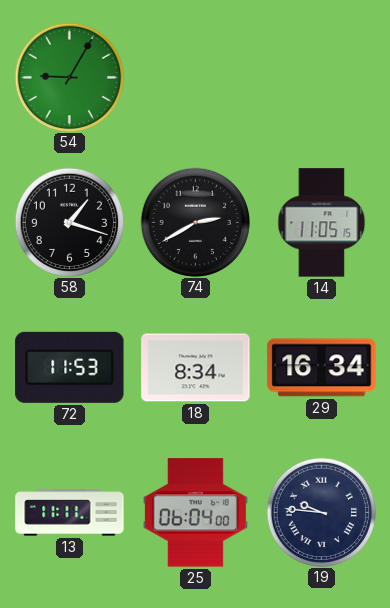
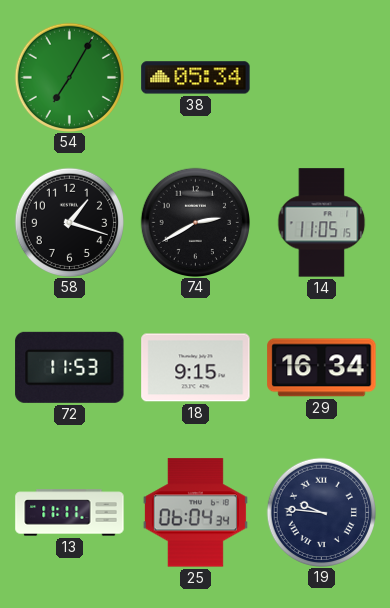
54: 9:05 -> 7:05 (69, 77)
38: none -> 05:34 (196, 78)
18: 8:34 -> 9:15 (196, 368)
25: 06:04:00 -> 06:04:34 (195, 513)
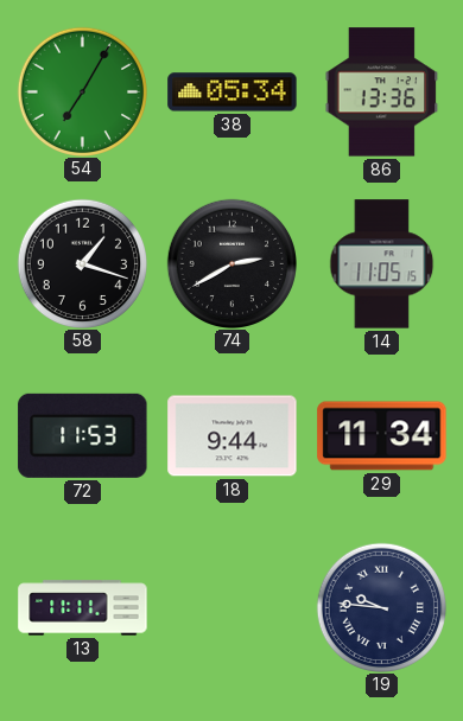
86: none -> 13:36 (382, 92)
18: 9:15 -> 9:44 (233, 436)
29: 16:34 -> 11:34 (382, 436)
25: 06:04 -> none (195, 513)
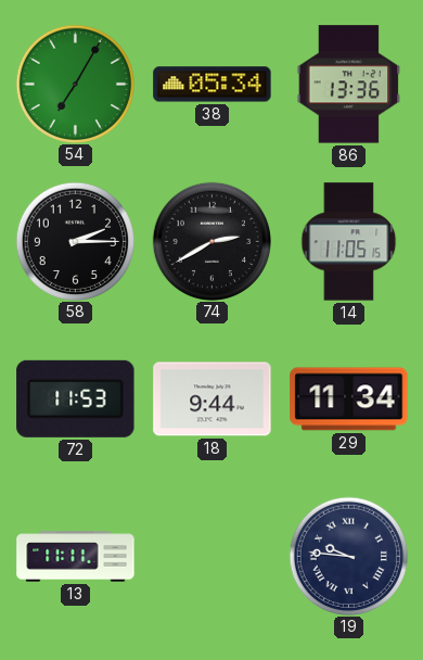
58: 1:18 -> 2:15 (75, 241)
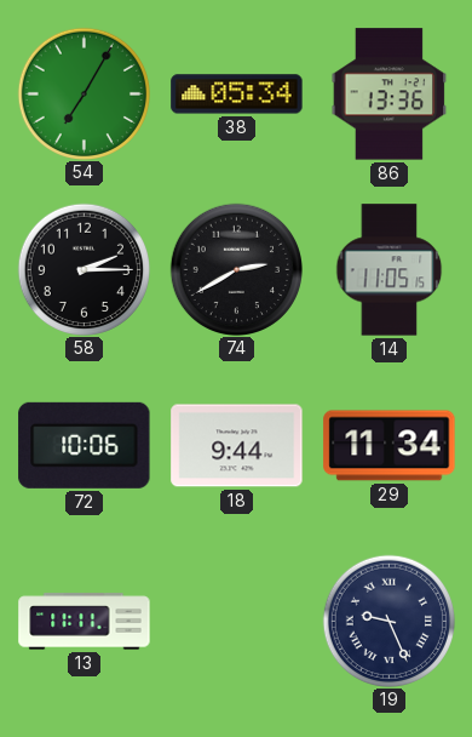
72: 11:53 -> 10:06 (85, 445)
19: 9:46 -> 9:26 (388, 621)
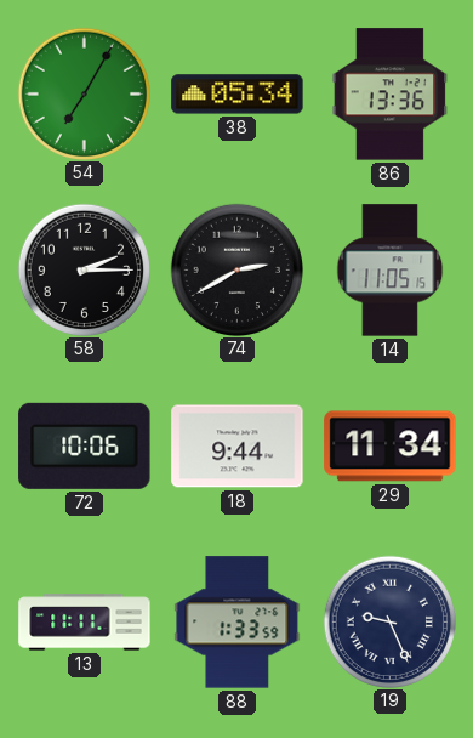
88: none -> 1:33 (238, 623)
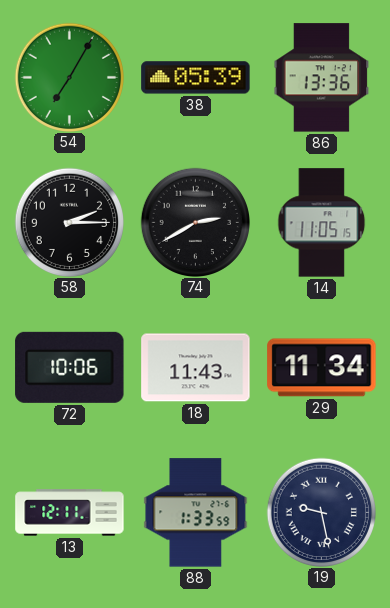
38: 05:34 -> 05:39 (196, 78)
18: 9:44 -> 11:43 (196, 368)
13: 11:11 -> 12:11 (70, 513)
19: 9:26 -> 9:28 (321, 512)
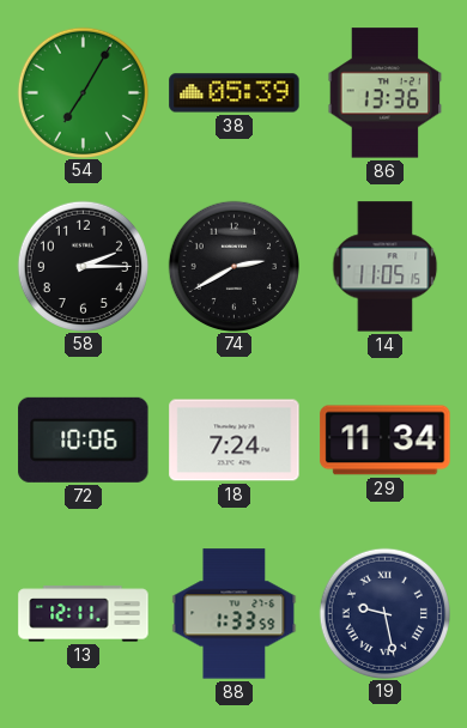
18: 11:43 -> 7:24 (235, 441)
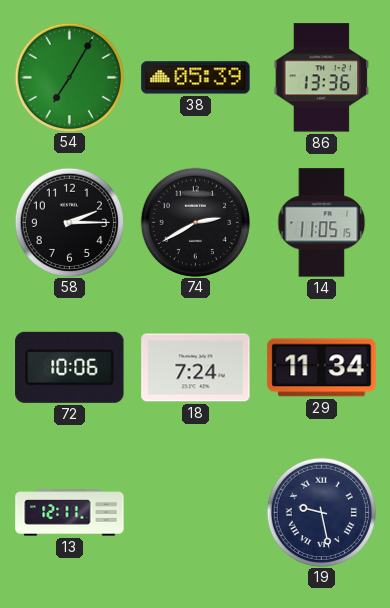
88: 1:33 -> none (235, 614)
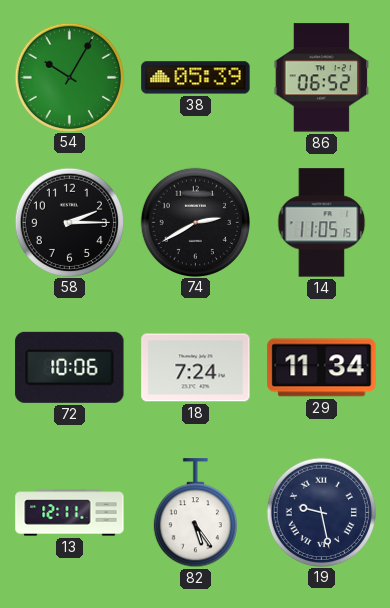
54: 7:05 -> 10:05 (69, 77)
86: 13:36 -> 06:52 (322, 78)
82: none -> 5:24 (195, 513)
